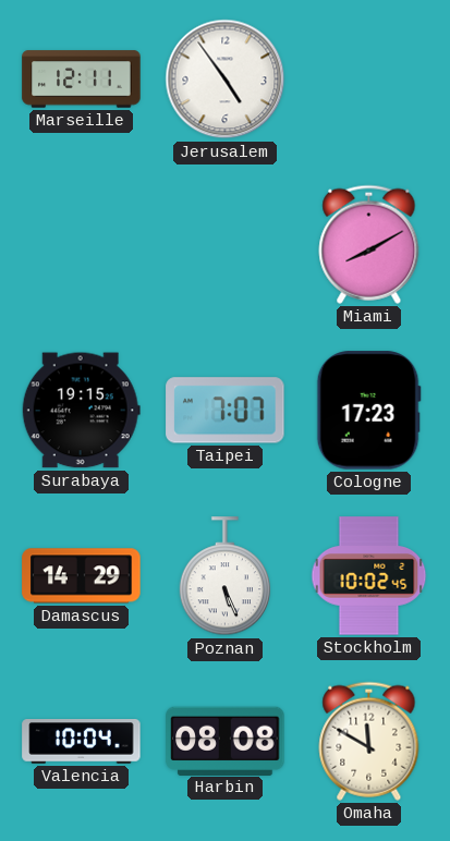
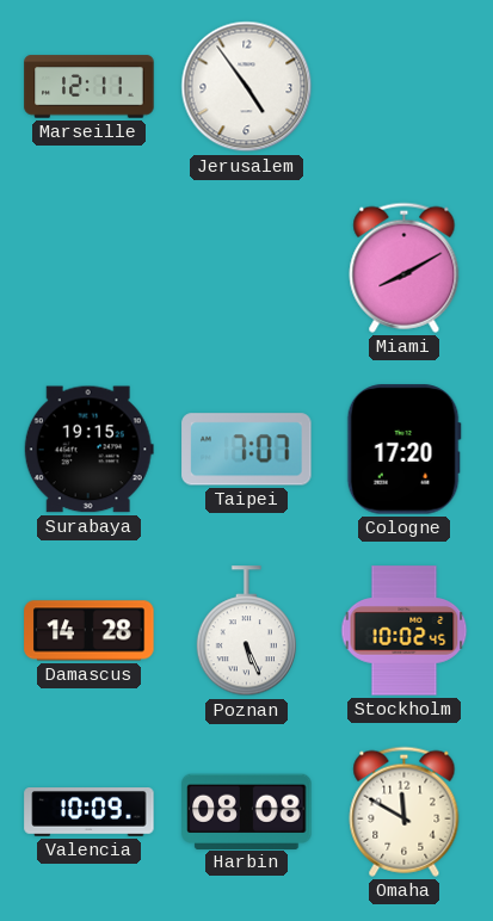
Cologne: 17:23 -> 17:20 (403, 450)
Damascus: 14:29 -> 14:28 (90, 631)
Valencia: 10:04 -> 10:09 (90, 812)
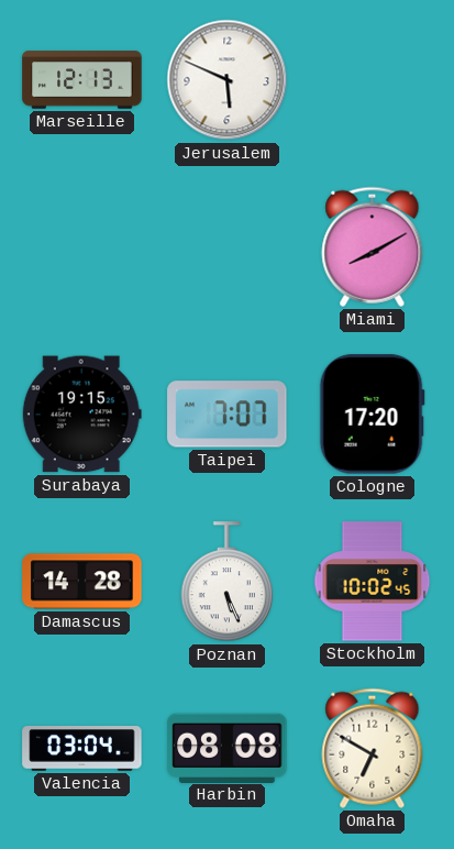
Marseille: 12:11 -> 12:13 (82, 80)
Jerusalem: 4:54 -> 5:49 (228, 80)
Valencia: 10:09 -> 03:04 (82, 749)
Omaha: 11:50 -> 6:50 (373, 748)
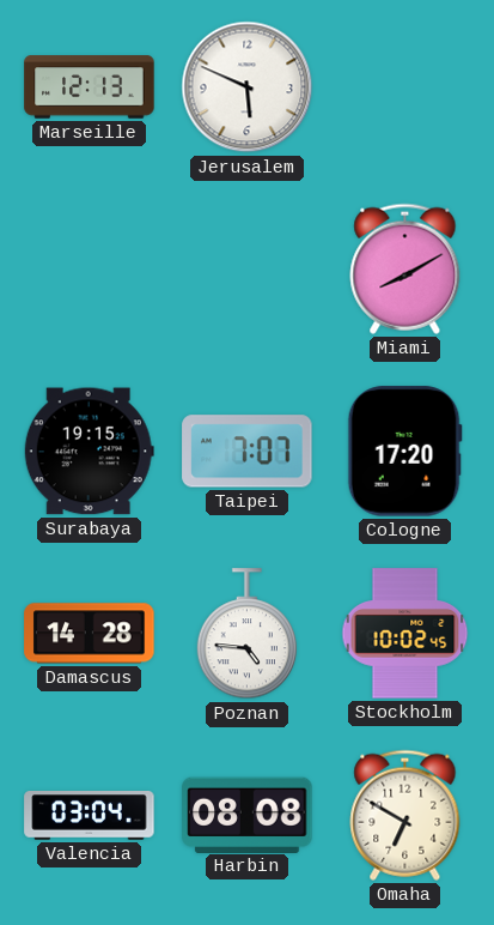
Poznan: 5:26 -> 4:46 (246, 634)
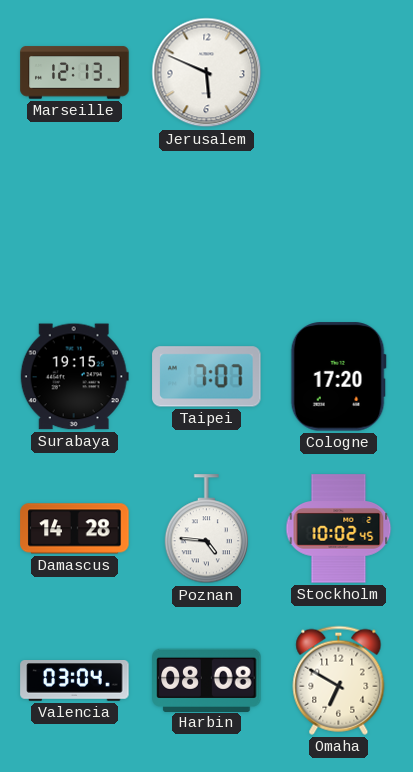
Miami: 8:10 -> none (405, 268)
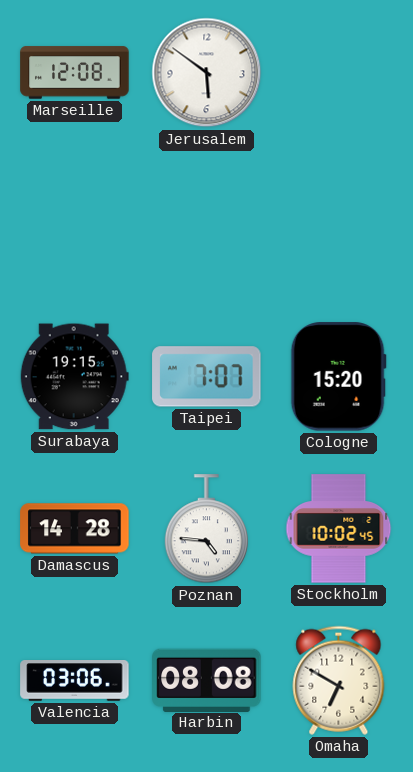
Marseille: 12:13 -> 12:08 (75, 73)
Jerusalem: 5:49 -> 5:51 (207, 73)
Cologne: 17:20 -> 15:20 (338, 377)
Valencia: 03:04 -> 03:06 (75, 681)
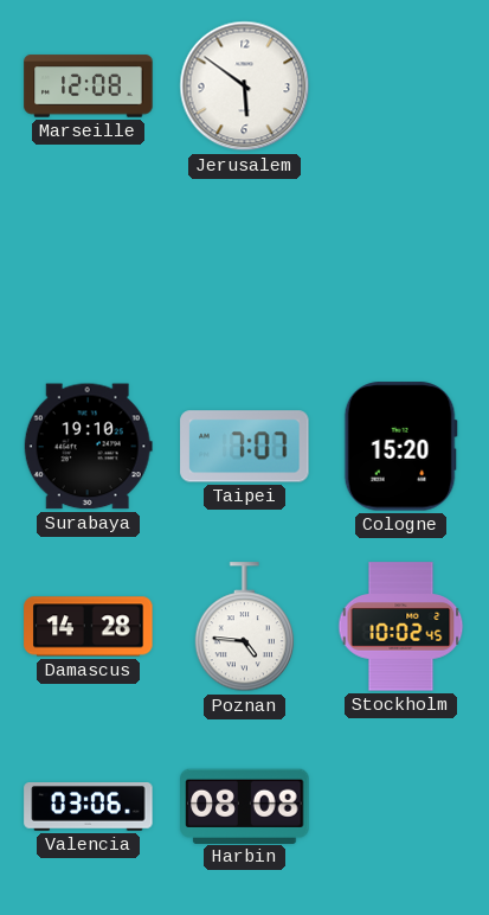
Surabaya: 19:15 -> 19:10 (88, 447)
Omaha: 6:50 -> none (339, 680)
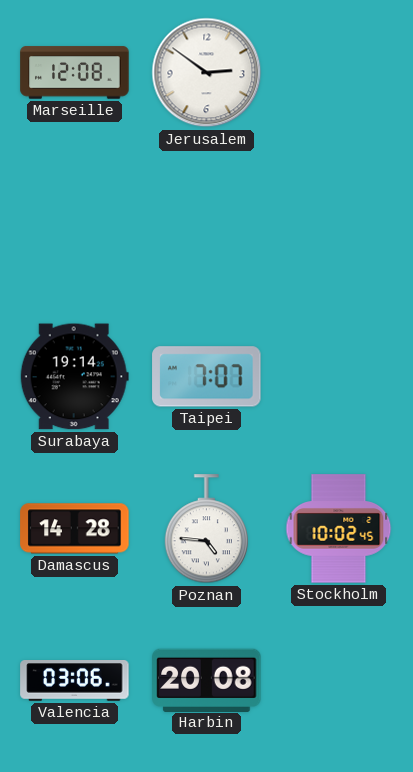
Jerusalem: 5:51 -> 2:51 (207, 73)
Surabaya: 19:10 -> 19:14 (74, 377)
Cologne: 15:20 -> none (400, 447)
Harbin: 08:08 -> 20:08 (207, 680)
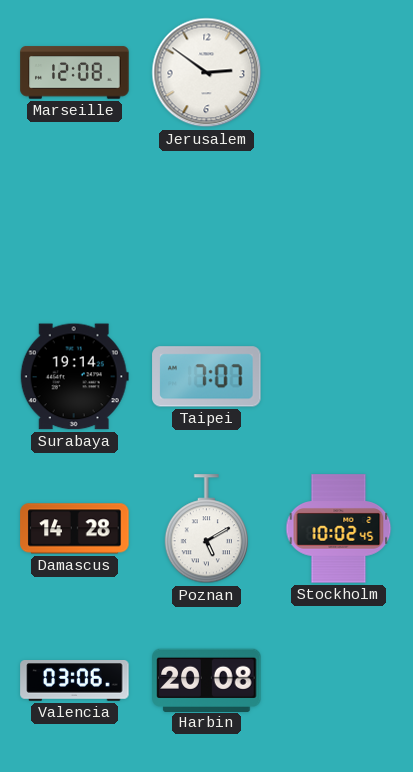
Poznan: 4:46 -> 5:10 (206, 529)
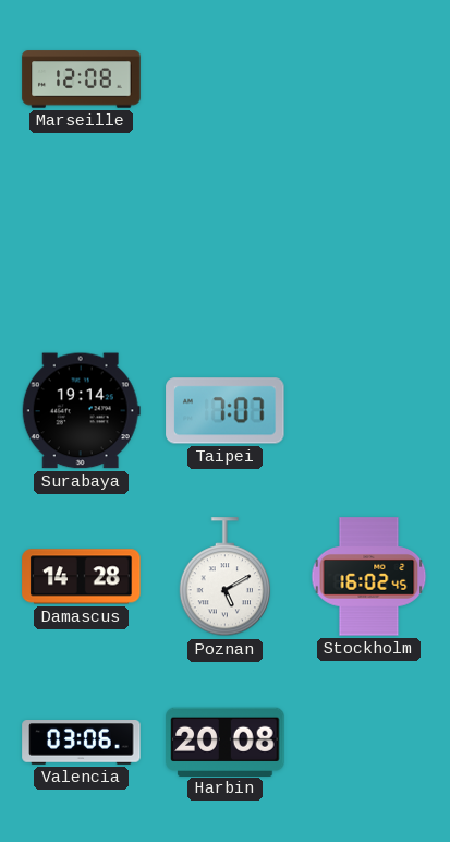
Jerusalem: 2:51 -> none (207, 73)
Stockholm: 10:02 -> 16:02 (369, 577)
